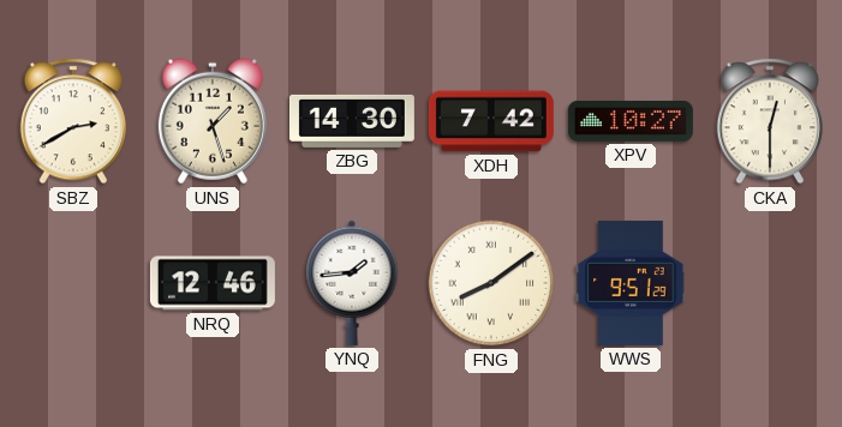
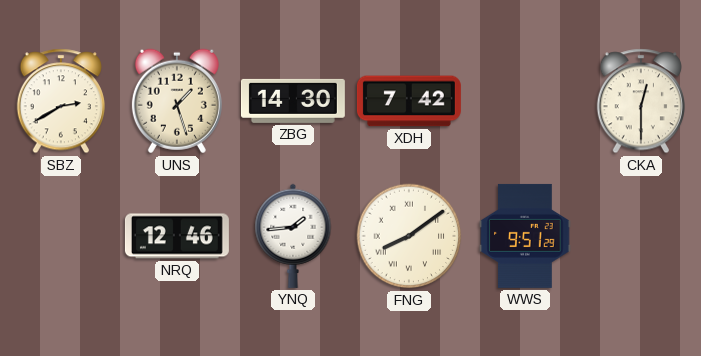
XPV: 10:27 -> none (631, 121)
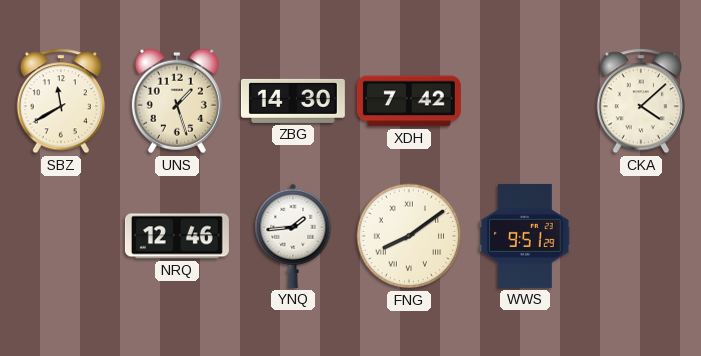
SBZ: 2:40 -> 11:40 (60, 101)
CKA: 12:30 -> 4:08 (640, 101)
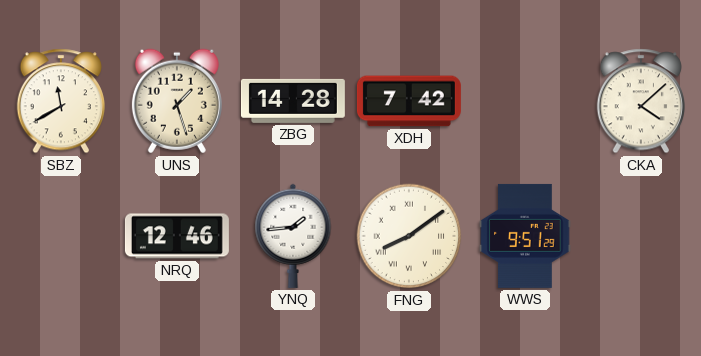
ZBG: 14:30 -> 14:28 (293, 101)
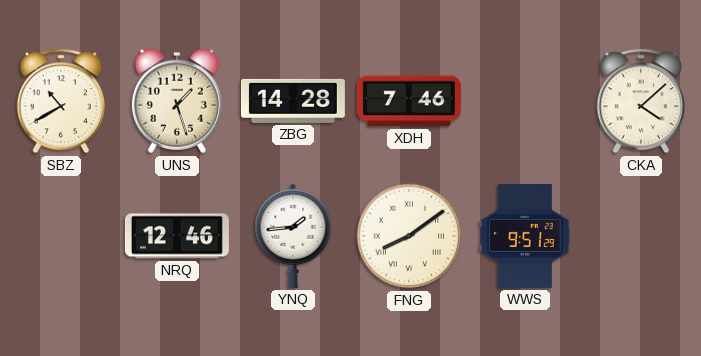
SBZ: 11:40 -> 10:40 (60, 101)
XDH: 7:42 -> 7:46 (409, 101)
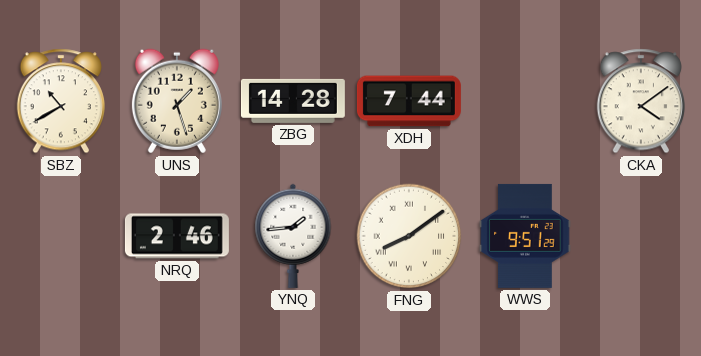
XDH: 7:46 -> 7:44 (409, 101)
CKA: 4:08 -> 4:09 (640, 101)
NRQ: 12:46 -> 2:46 (177, 236)
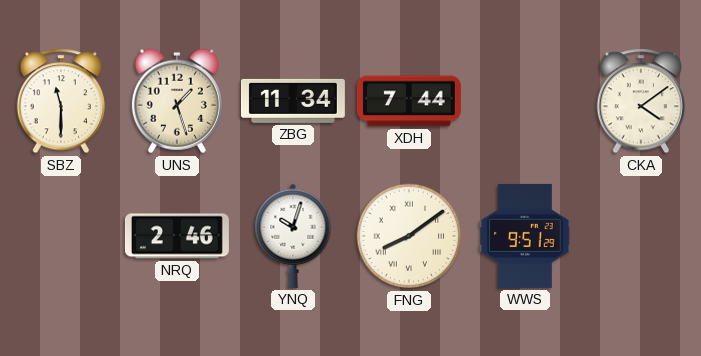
SBZ: 10:40 -> 11:30 (60, 101)
ZBG: 14:28 -> 11:34 (293, 101)
YNQ: 1:44 -> 10:03 (293, 236)
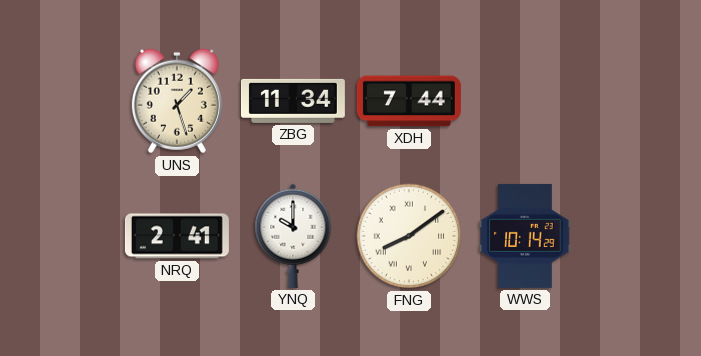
SBZ: 11:30 -> none (60, 101)
CKA: 4:09 -> none (640, 101)
NRQ: 2:46 -> 2:41 (177, 236)
YNQ: 10:03 -> 10:00 (293, 236)
WWS: 9:51 -> 10:14 (525, 236)
